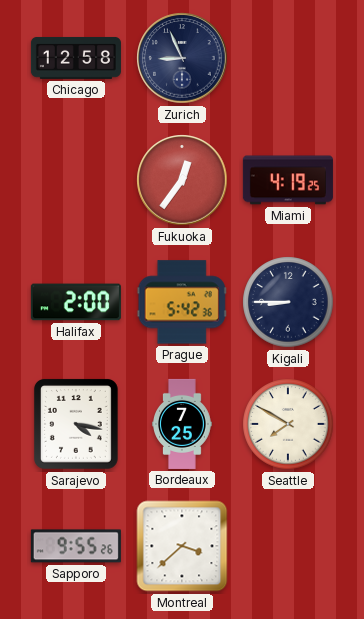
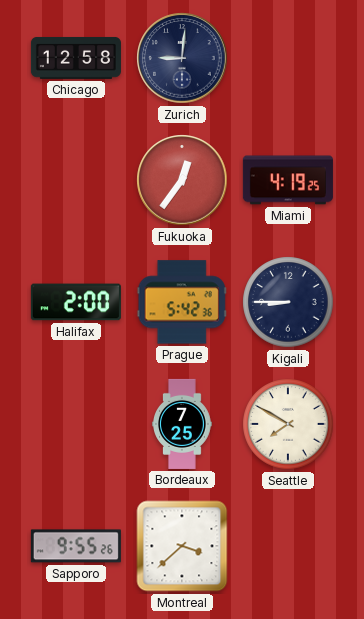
Zurich: 8:56 -> 9:01 (182, 58)
Sarajevo: 4:17 -> none (76, 424)
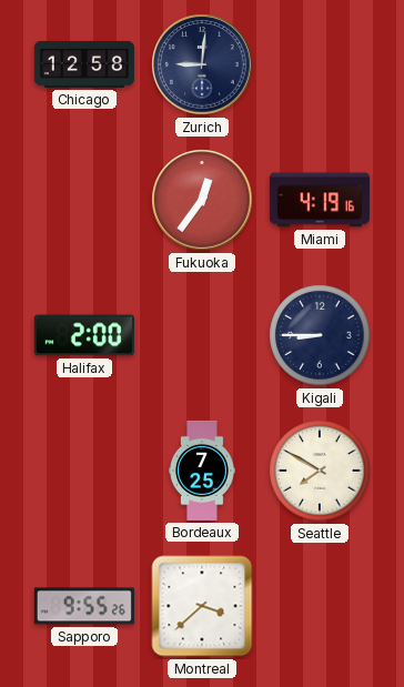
Miami: 4:19:25 -> 4:19:16 (320, 200)
Prague: 5:42 -> none (182, 302)
